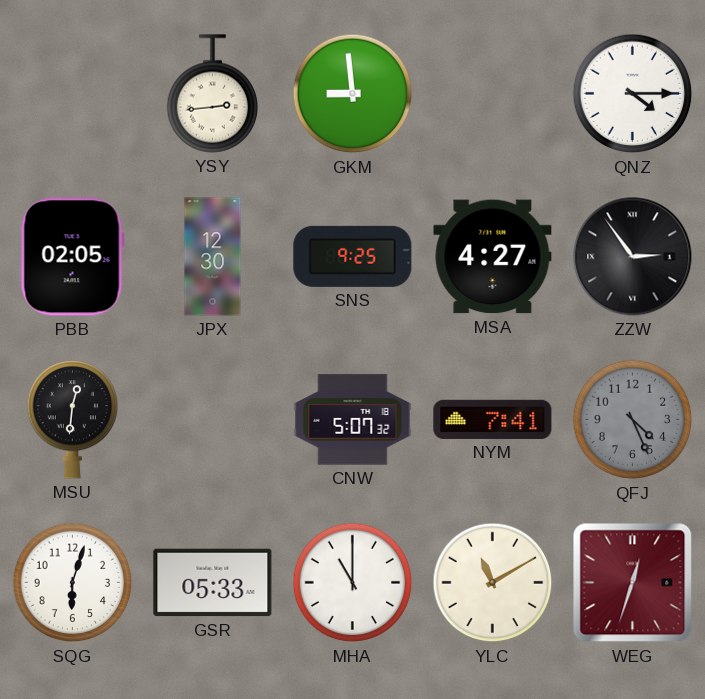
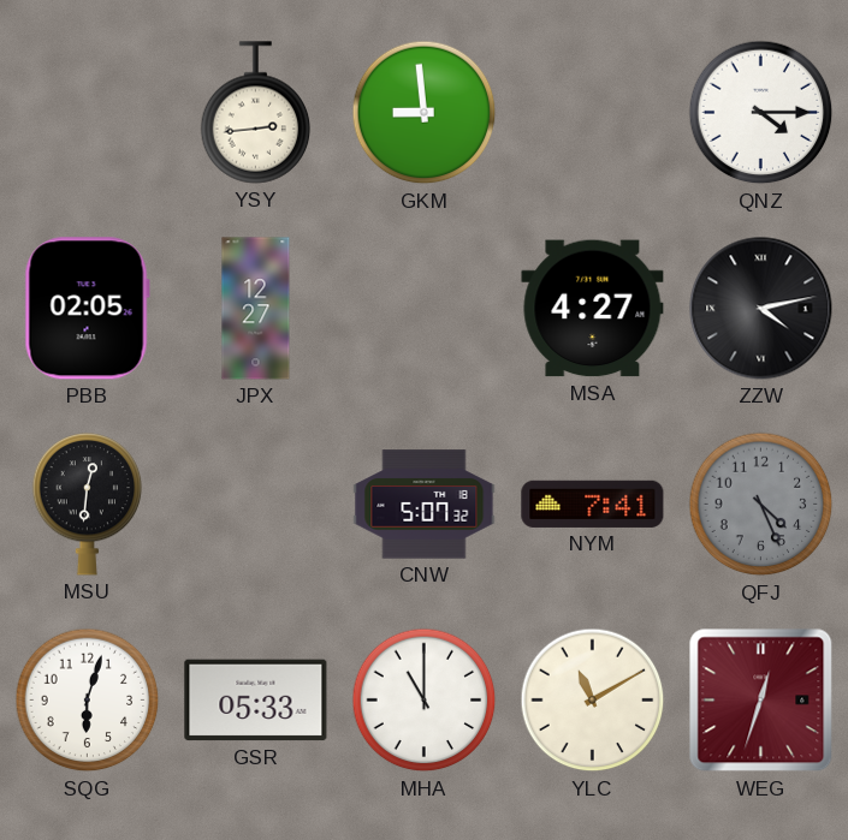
JPX: 12:30 -> 12:27 (256, 309)
SNS: 9:25 -> none (353, 256)
ZZW: 2:54 -> 4:13 (761, 309)
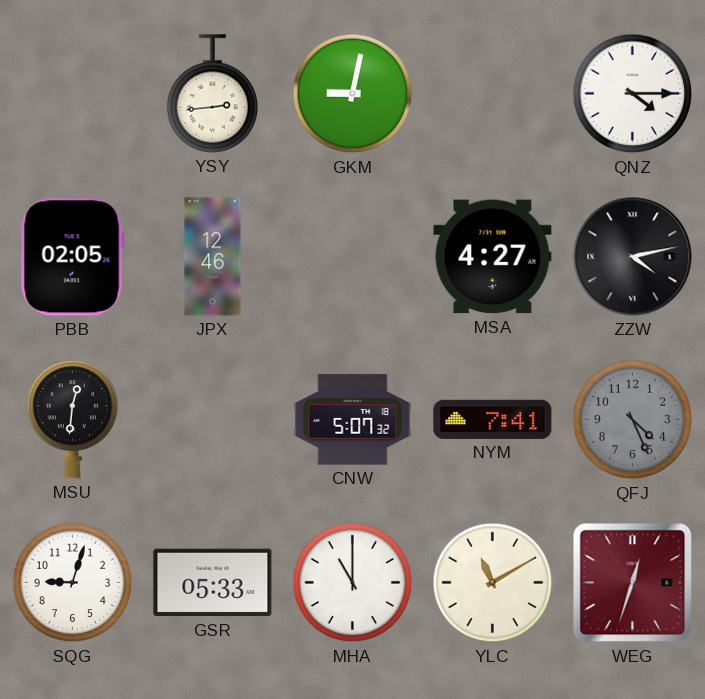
GKM: 8:59 -> 9:02 (353, 94)
JPX: 12:27 -> 12:46 (213, 257)
SQG: 6:03 -> 9:03 (73, 583)
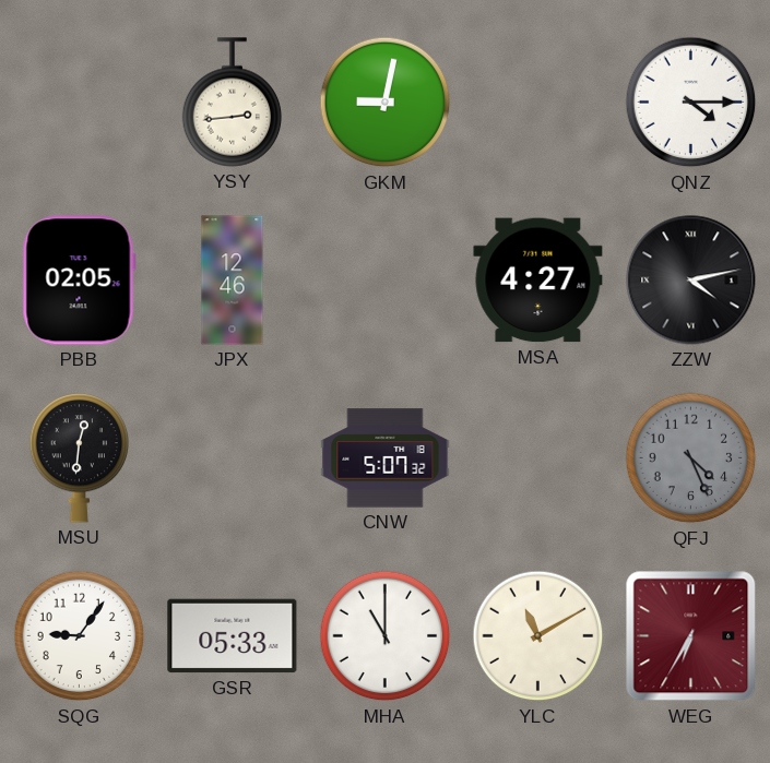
NYM: 7:41 -> none (493, 419)
SQG: 9:03 -> 9:06 (80, 636)
WEG: 12:33 -> 6:35 (691, 636)
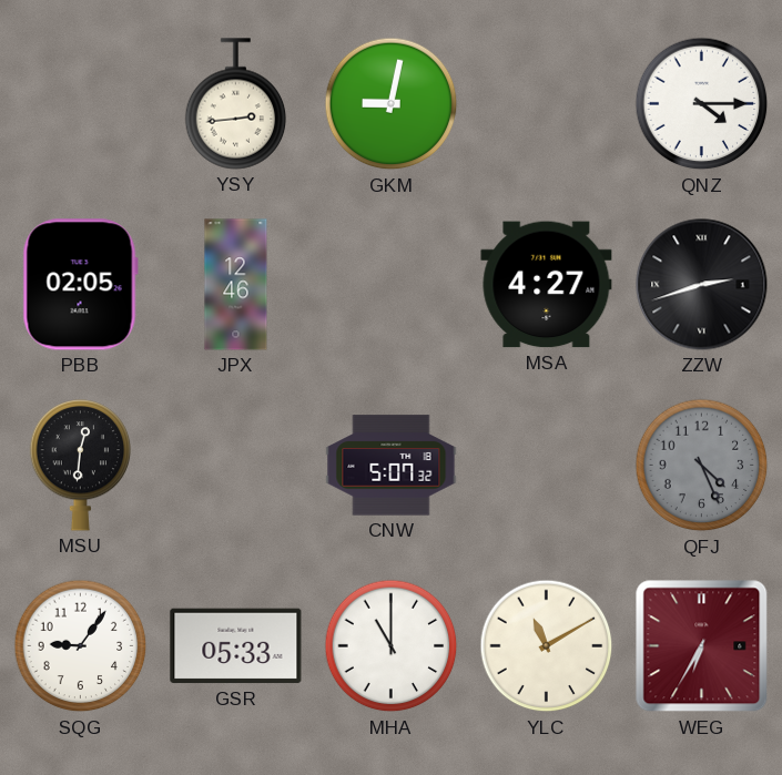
ZZW: 4:13 -> 2:42 (702, 285)
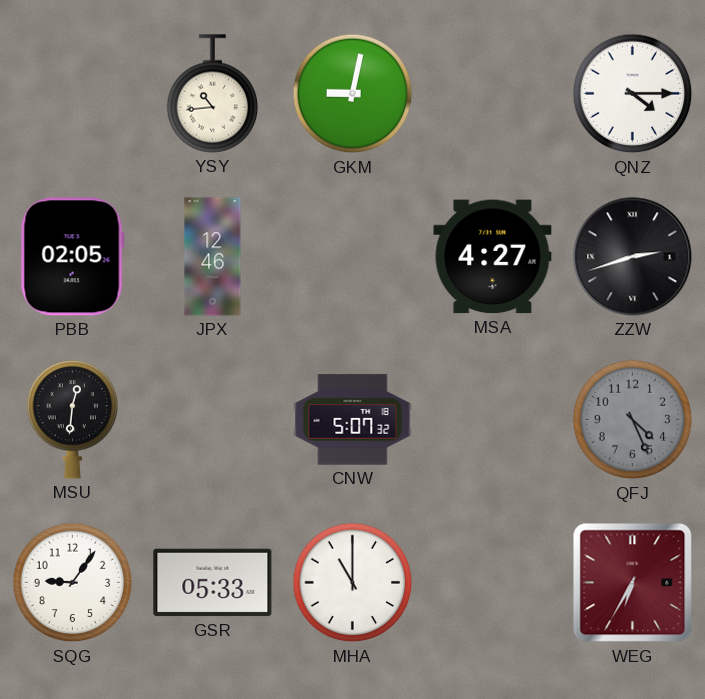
YSY: 2:44 -> 10:44 (213, 94)
YLC: 11:10 -> none (547, 646)
